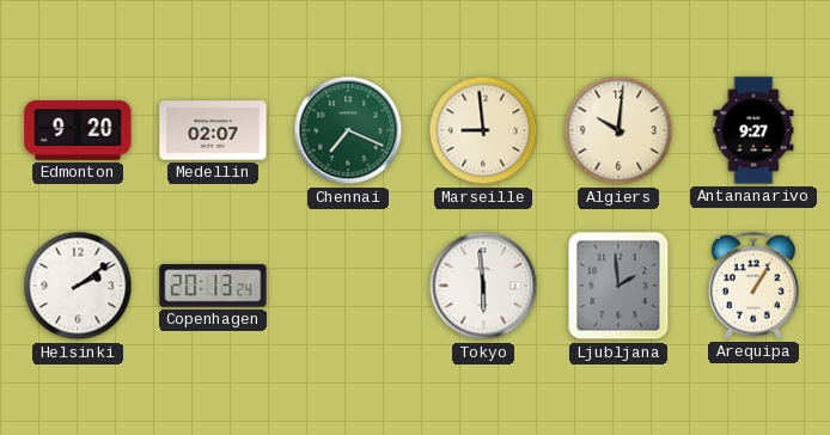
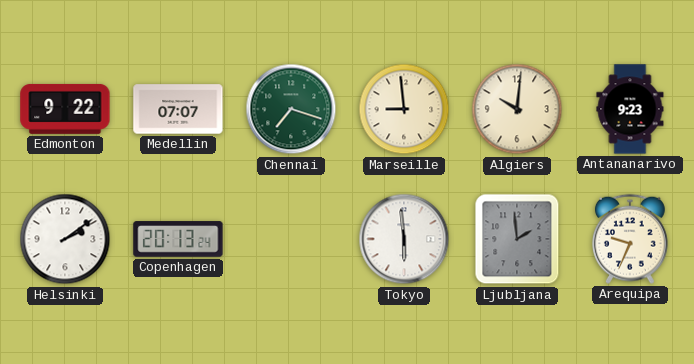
Edmonton: 9:20 -> 9:22 (65, 109)
Medellin: 02:07 -> 07:07 (178, 109)
Chennai: 7:19 -> 7:18 (291, 109)
Antananarivo: 9:27 -> 9:23 (630, 109)
Arequipa: 1:05 -> 9:34 (630, 239)
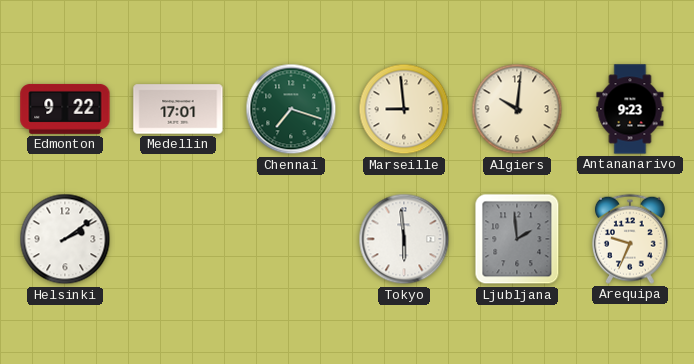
Medellin: 07:07 -> 17:01 (178, 109)
Copenhagen: 20:13 -> none (178, 239)
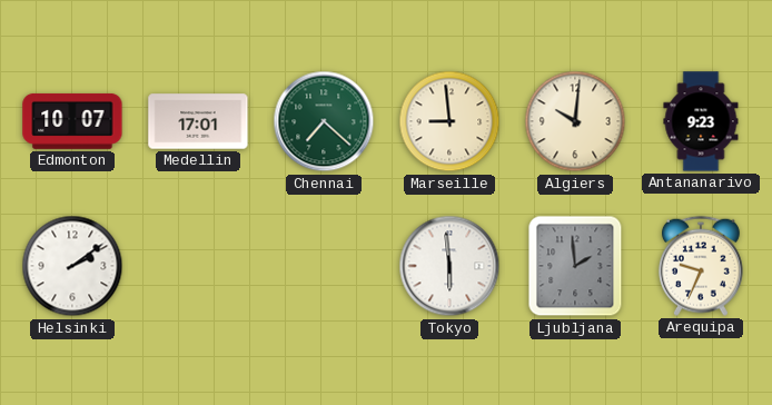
Edmonton: 9:22 -> 10:07 (72, 121)
Chennai: 7:18 -> 7:22 (324, 121)
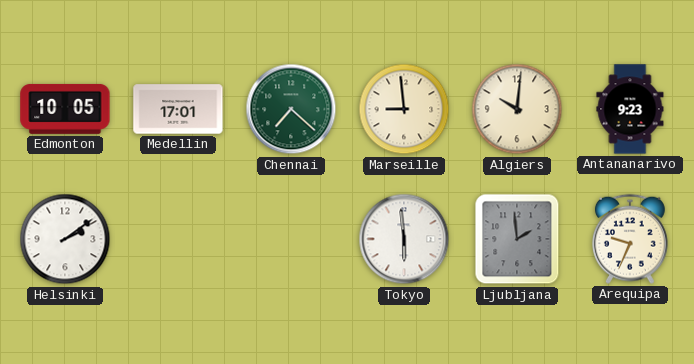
Edmonton: 10:07 -> 10:05 (65, 109)
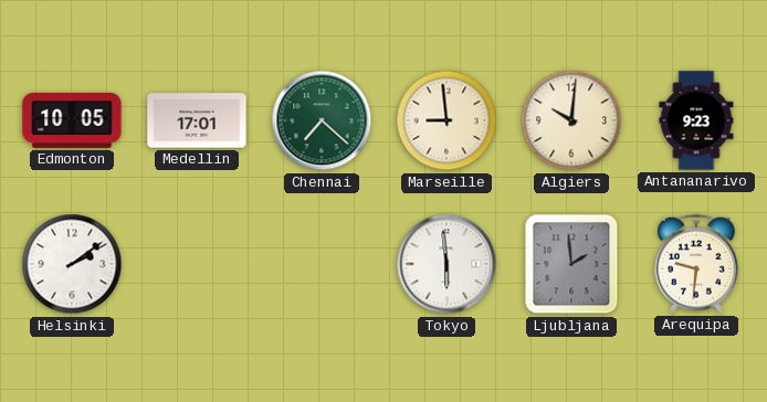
Arequipa: 9:34 -> 9:31 (696, 264)
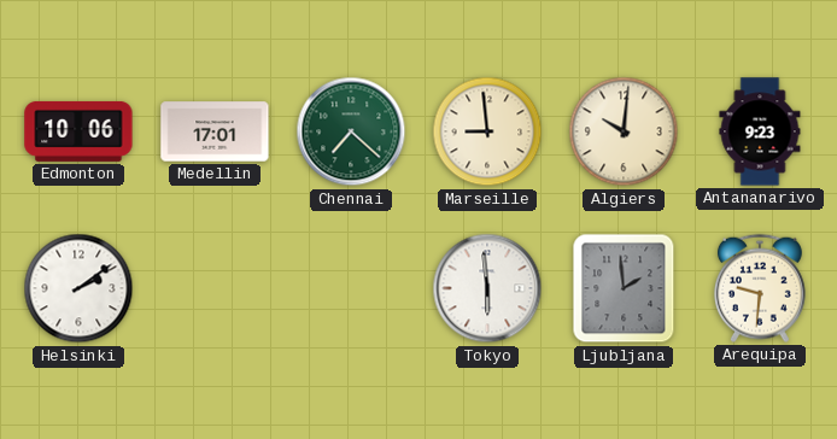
Edmonton: 10:05 -> 10:06 (78, 131)
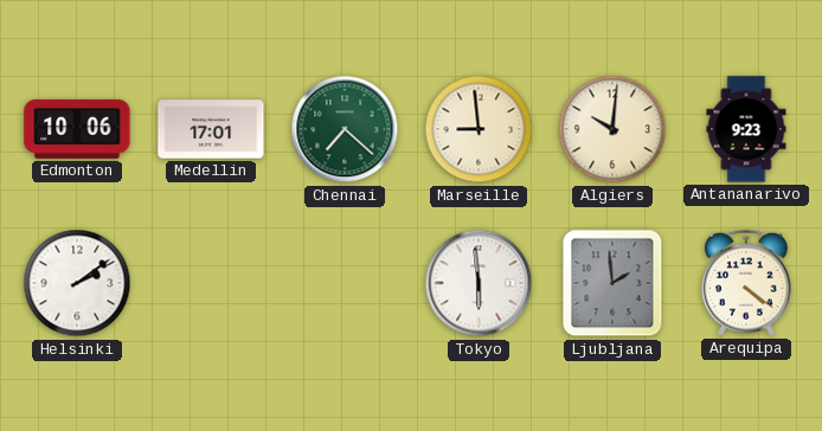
Arequipa: 9:31 -> 4:21 (746, 283)
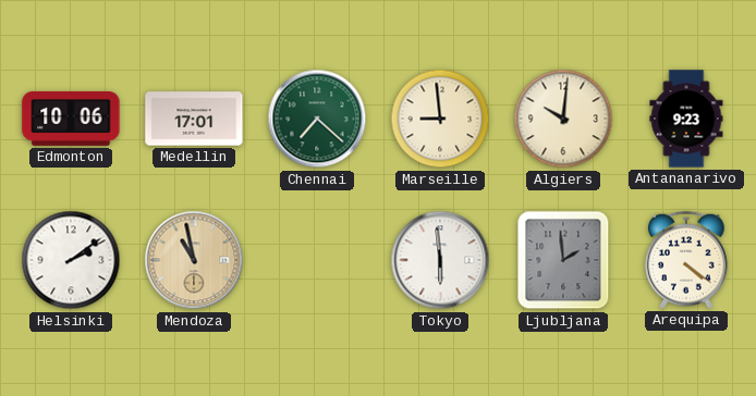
Mendoza: none -> 10:58 (194, 260)
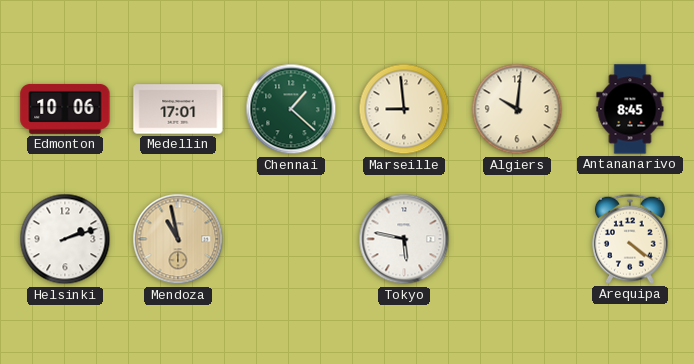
Chennai: 7:22 -> 1:22 (291, 109)
Antananarivo: 9:23 -> 8:45 (630, 109)
Helsinki: 2:09 -> 2:12 (65, 239)
Tokyo: 5:59 -> 5:47 (404, 239)
Ljubljana: 1:59 -> none (563, 260)
